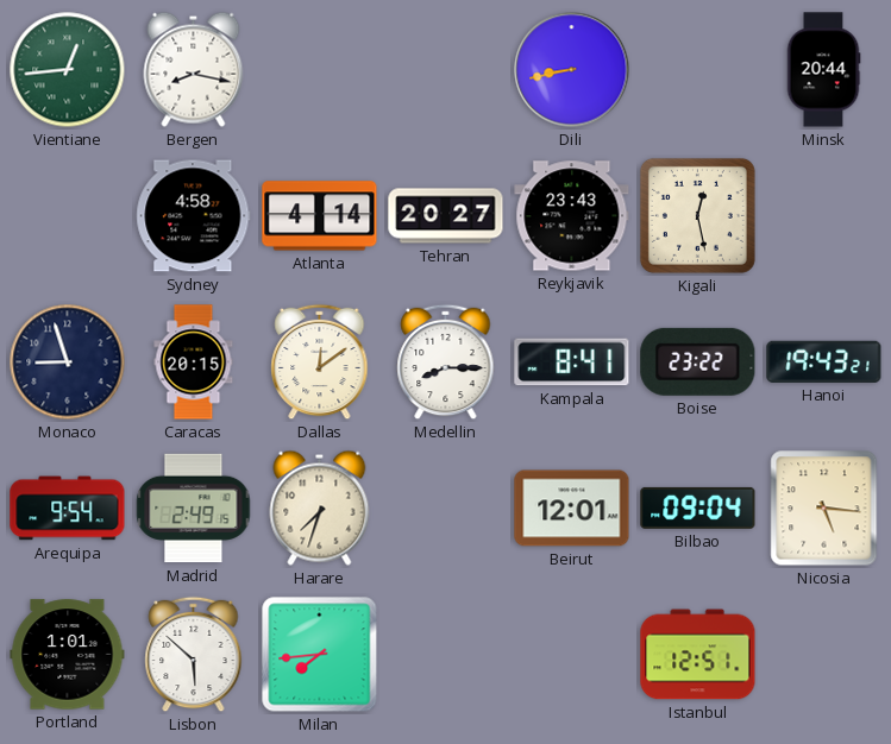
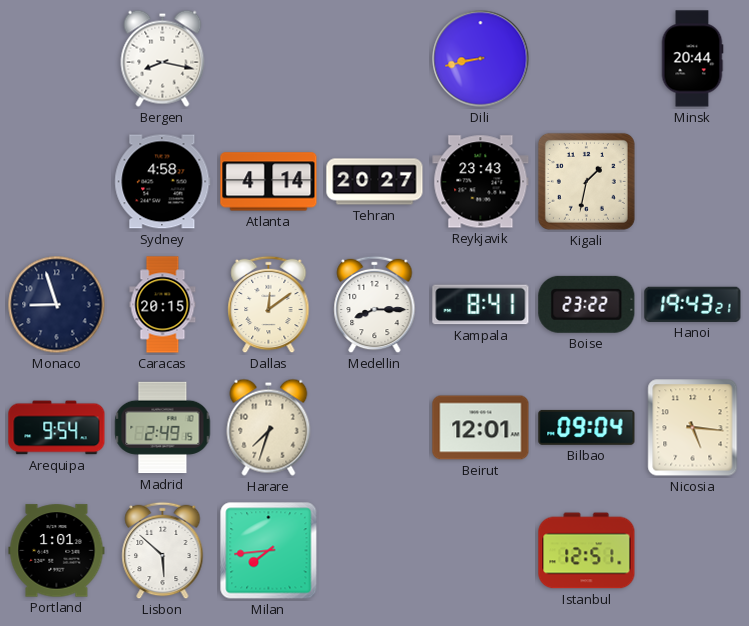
Vientiane: 12:44 -> none (68, 70)
Kigali: 12:28 -> 1:32 (586, 181)
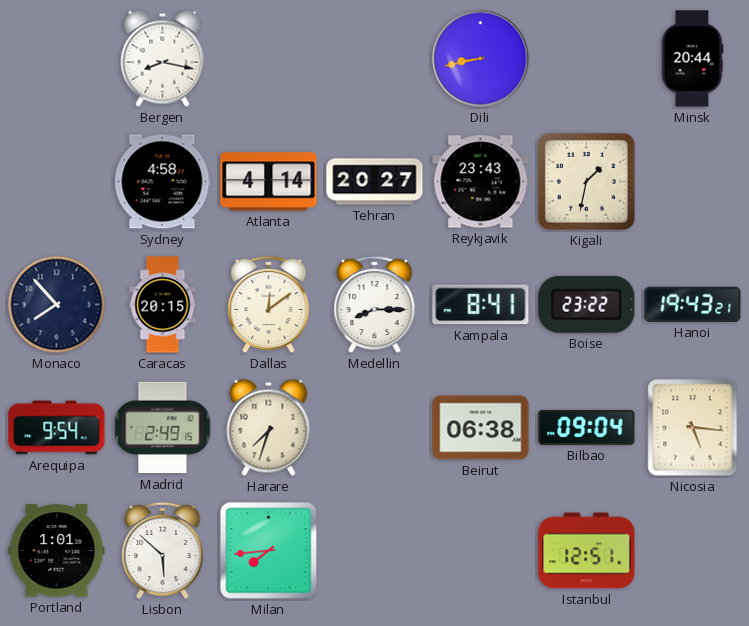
Monaco: 8:57 -> 7:53 (57, 305)
Beirut: 12:01 -> 06:38 (481, 428)
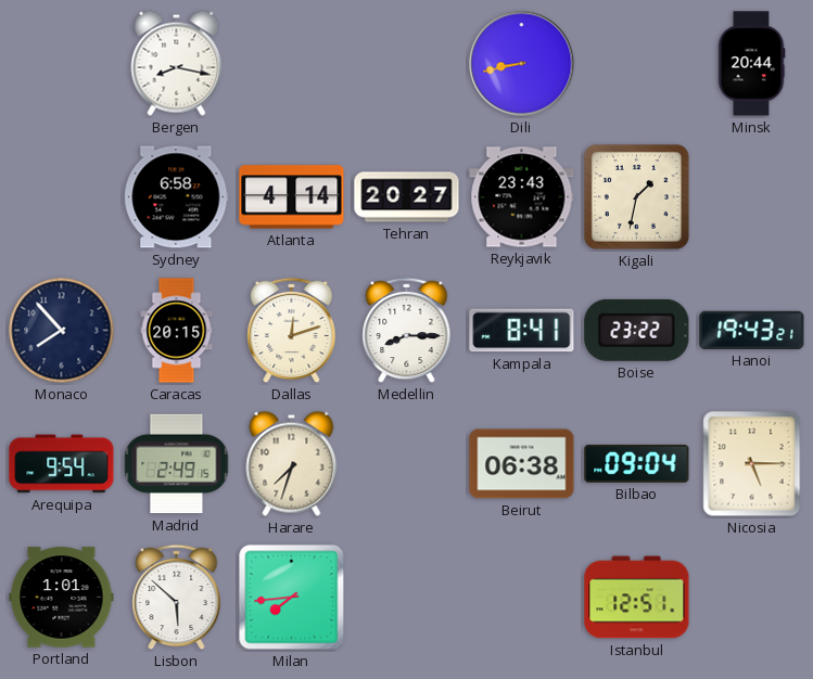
Sydney: 4:58 -> 6:58 (177, 197)
Dallas: 12:09 -> 12:12 (292, 331)
Nicosia: 5:16 -> 5:15 (752, 464)
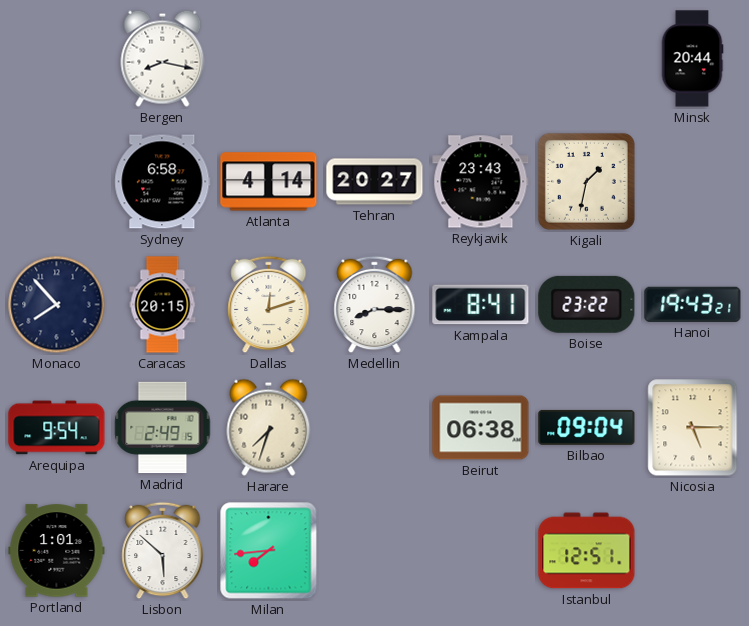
Dili: 8:43 -> none (522, 64)
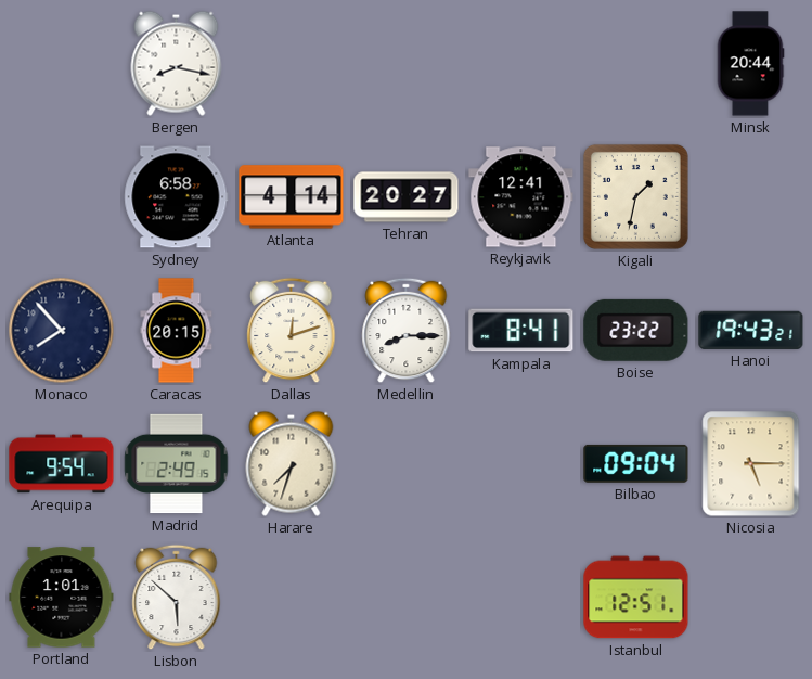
Reykjavik: 23:43 -> 12:41 (521, 197)
Beirut: 06:38 -> none (481, 428)
Milan: 7:44 -> none (269, 551)
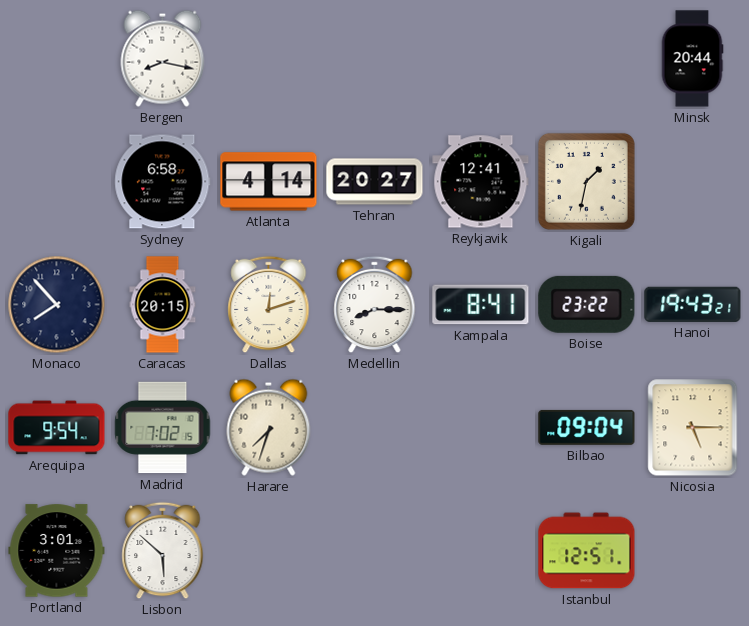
Madrid: 2:49 -> 7:02 (163, 428)
Portland: 1:01 -> 3:01 (57, 551)
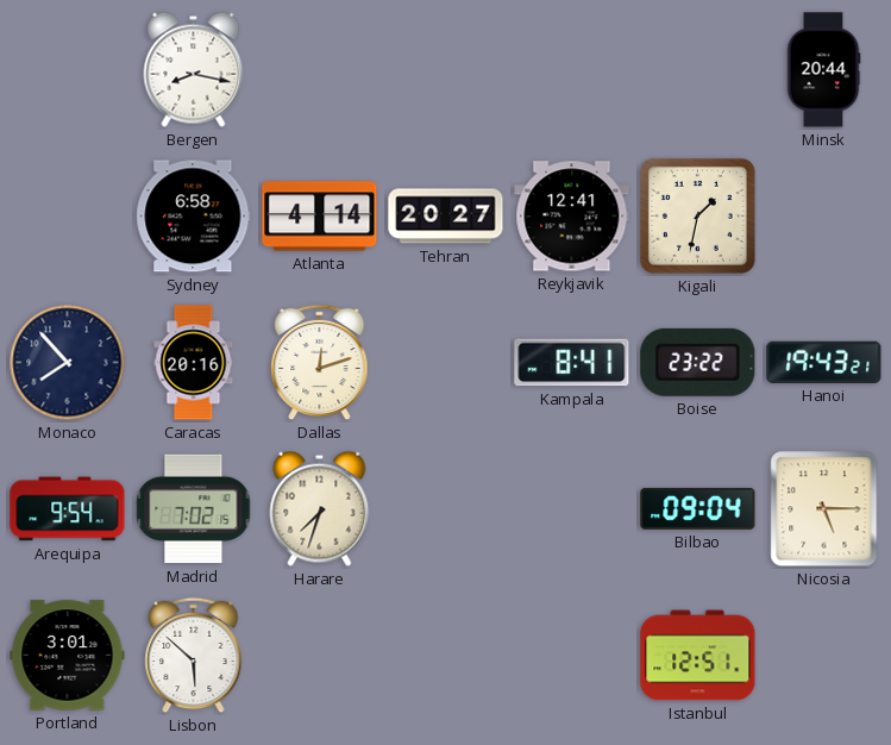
Caracas: 20:15 -> 20:16 (194, 363)
Medellin: 8:15 -> none (375, 305)
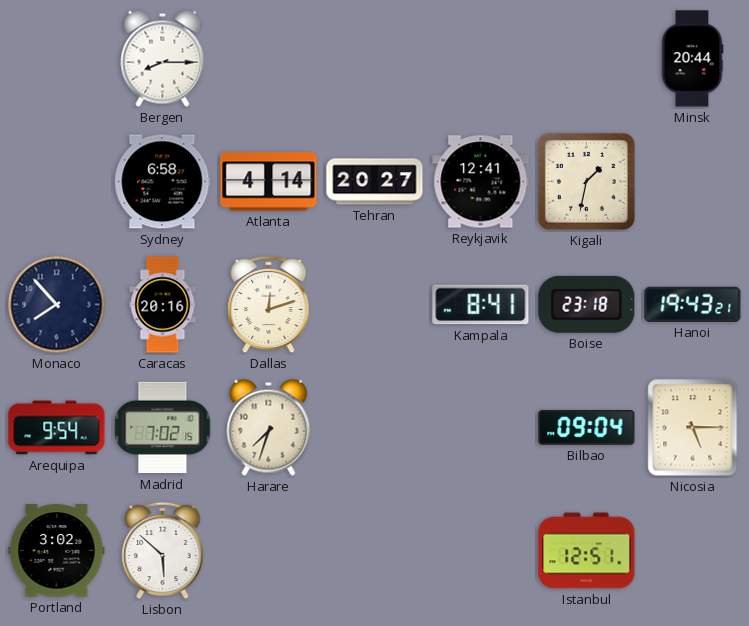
Bergen: 8:17 -> 8:15 (163, 58)
Boise: 23:22 -> 23:18 (587, 304)
Portland: 3:01 -> 3:02 (57, 551)
